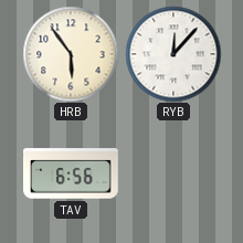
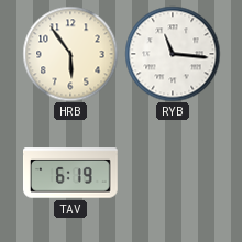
RYB: 12:07 -> 11:16 (173, 54)
TAV: 6:56 -> 6:19 (71, 173)
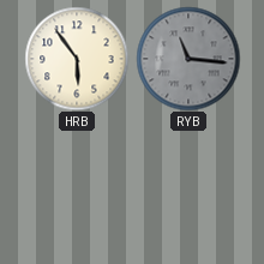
RYB dial: white -> grey (188, 59)
TAV: 6:19 -> none (71, 173)
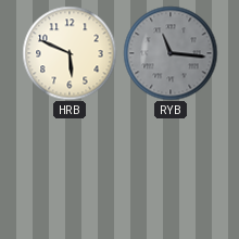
HRB: 5:54 -> 5:49 (70, 53)
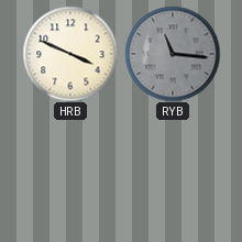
HRB: 5:49 -> 3:49 (70, 54)
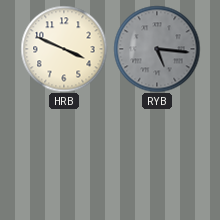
RYB: 11:16 -> 5:16 (157, 49)
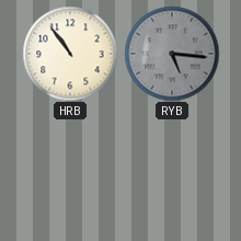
HRB: 3:49 -> 10:54 (70, 54)
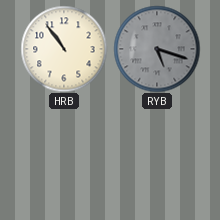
RYB: 5:16 -> 5:18 (157, 49)
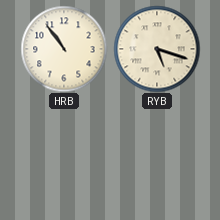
RYB dial: grey -> cream (157, 49)
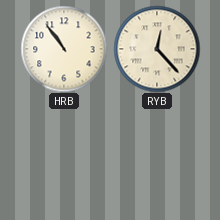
RYB: 5:18 -> 12:23 (157, 49)
